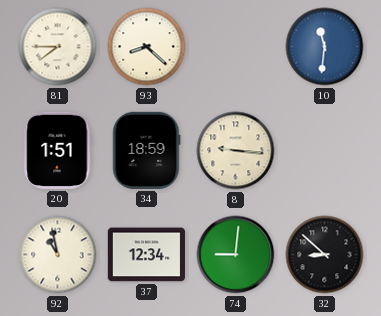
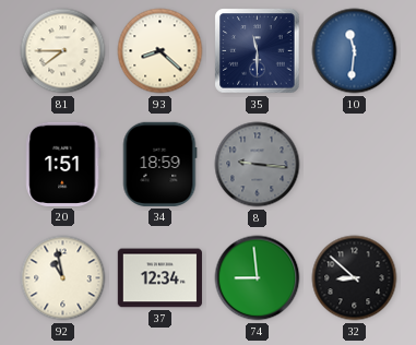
35: none -> 11:30 (258, 51)
8 dial: cream -> grey (258, 165)
74: 9:01 -> 8:59 (258, 278)
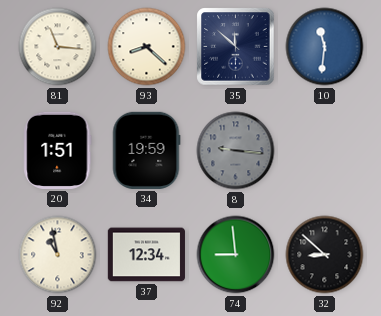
81: 7:45 -> 11:16 (58, 47)
35: 11:30 -> 11:52 (236, 47)
34: 18:59 -> 19:59 (146, 150)
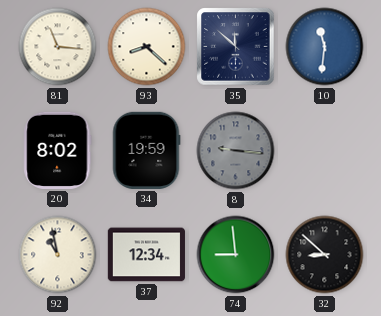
20: 1:51 -> 8:02 (58, 150)
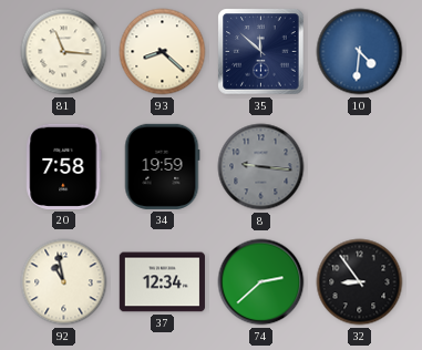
10: 11:31 -> 4:31 (360, 52)
20: 8:02 -> 7:58 (64, 166)
74: 8:59 -> 2:38 (261, 282)
32: 8:52 -> 8:54 (360, 282)
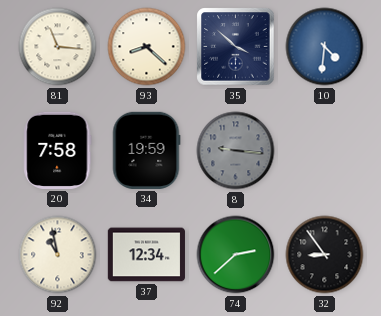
35: 11:52 -> 3:52 (236, 47)
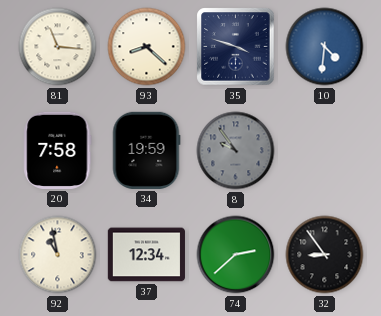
35: 3:52 -> 3:48 (236, 47)
8: 9:16 -> 9:54 (236, 151)
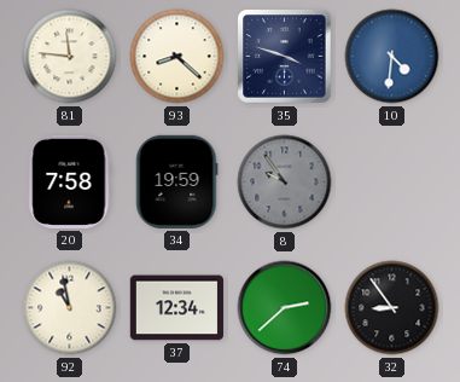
81: 11:16 -> 11:46 (70, 57)
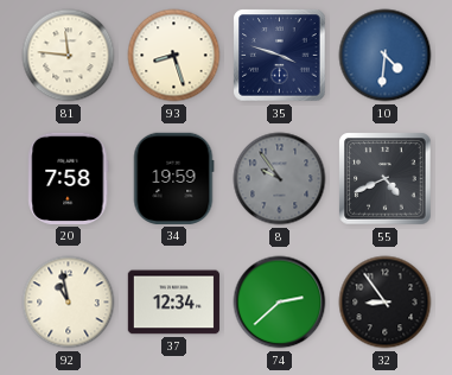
93: 8:22 -> 8:27 (174, 56)
55: none -> 4:41 (386, 179)
